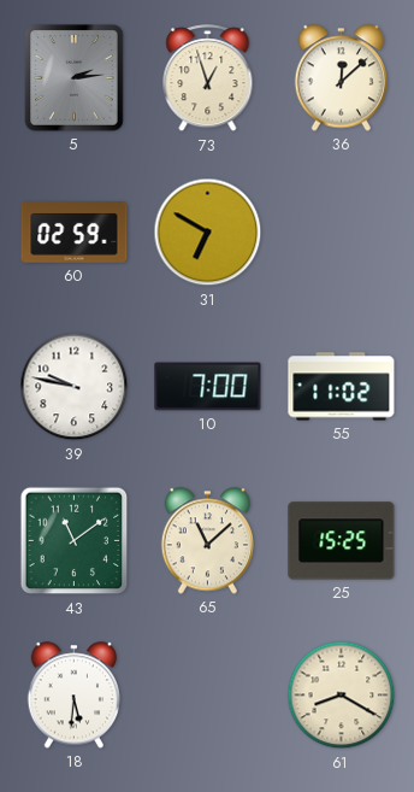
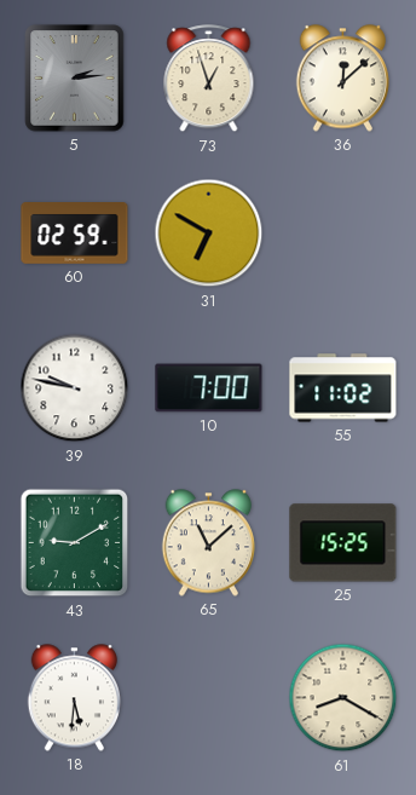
43: 11:09 -> 9:10 (75, 543)
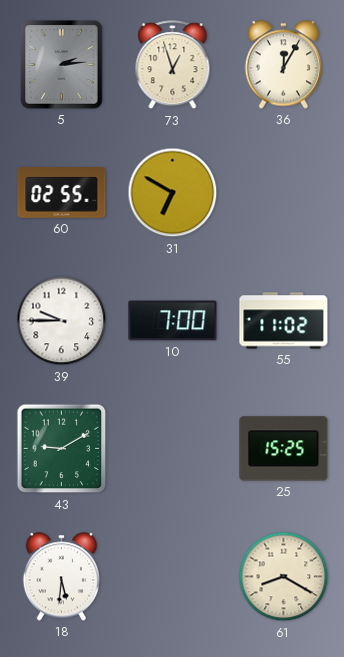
36: 12:08 -> 12:05 (283, 65)
60: 02:59 -> 02:55 (62, 193)
39: 9:47 -> 9:45 (62, 321)
65: 11:08 -> none (208, 543)
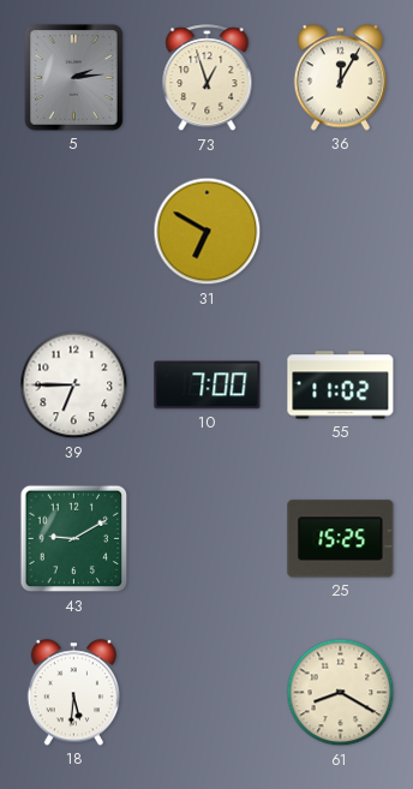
60: 02:55 -> none (62, 193)
39: 9:45 -> 6:45 (74, 385)
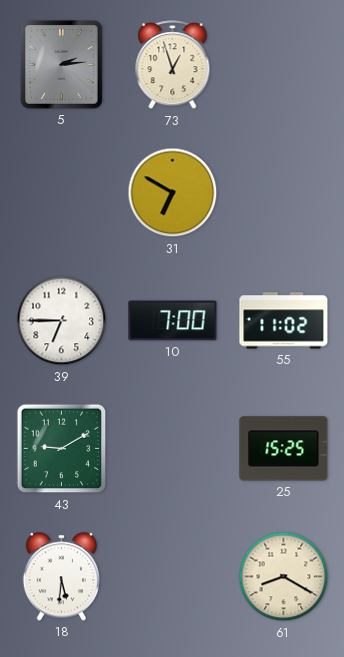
36: 12:05 -> none (340, 78)
